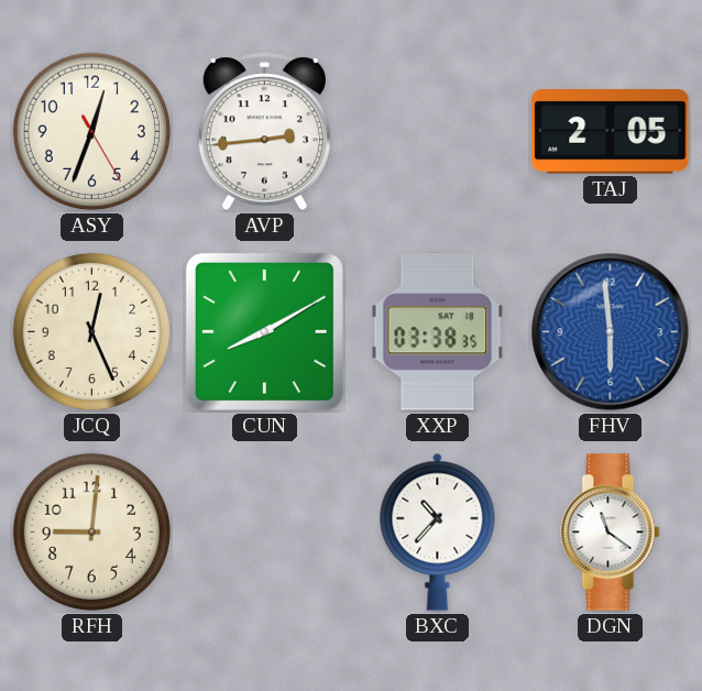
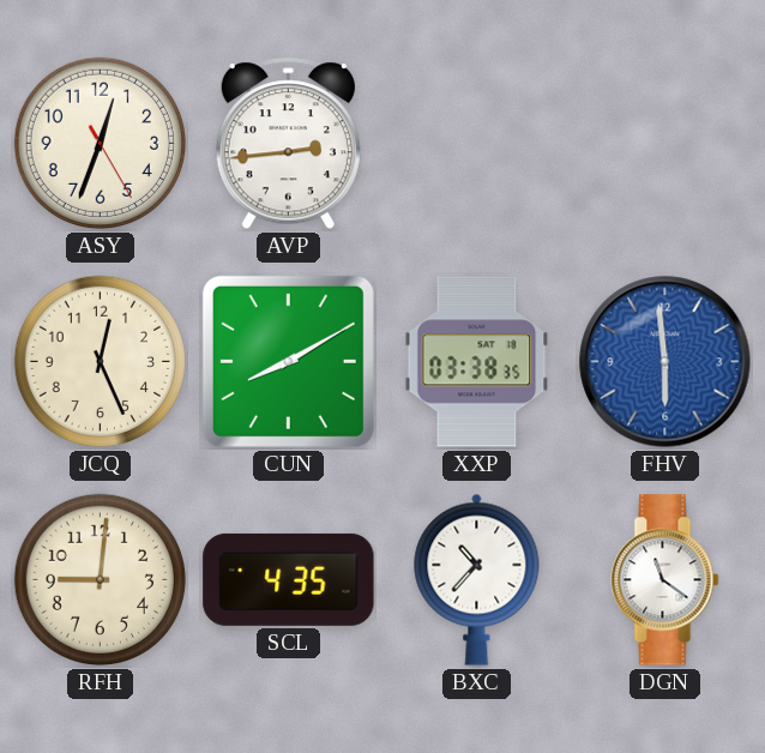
TAJ: 2:05 -> none (611, 132)
SCL: none -> 4:35 (289, 579)
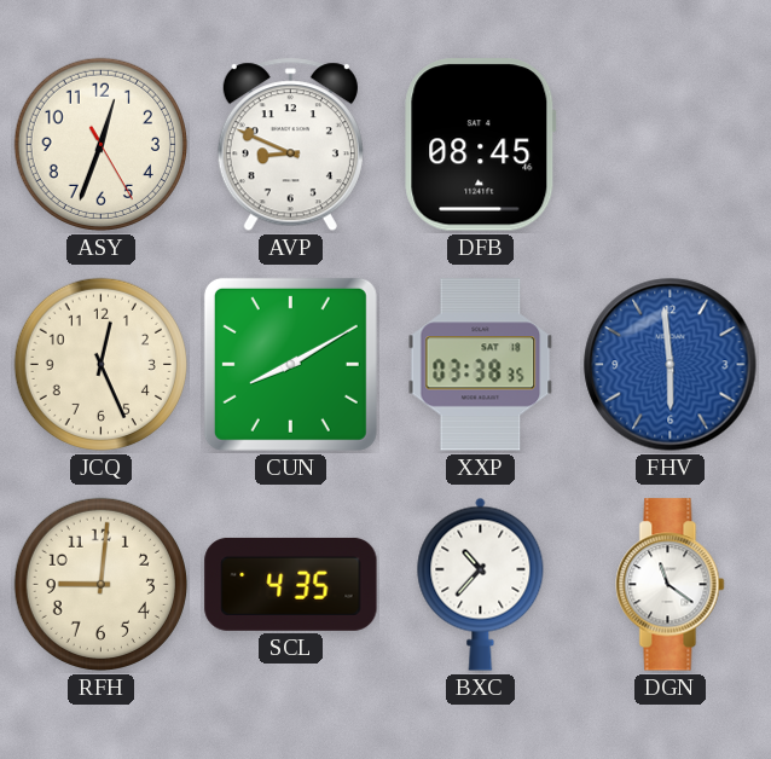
AVP: 2:44 -> 8:49 (290, 145)
DFB: none -> 08:45 (481, 145)
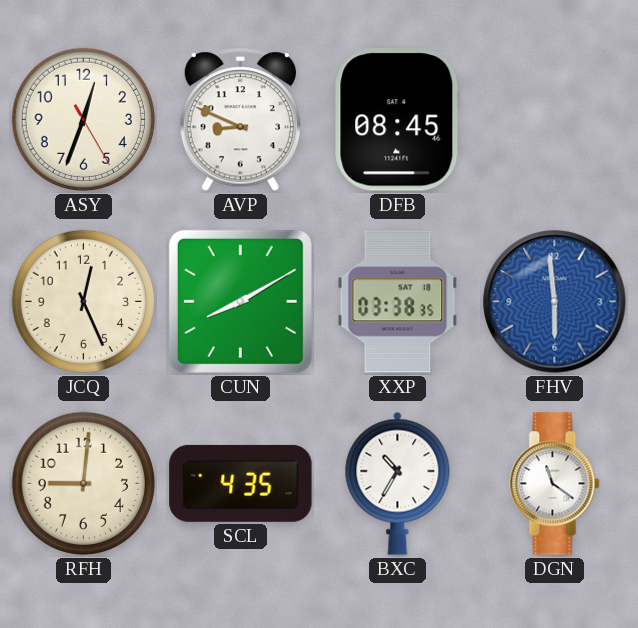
BXC: 10:37 -> 10:35 (398, 483)
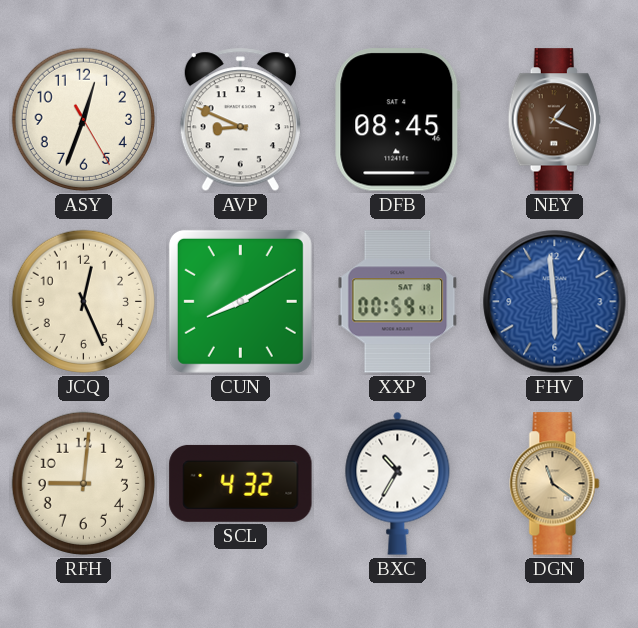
NEY: none -> 1:19 (554, 120)
XXP: 03:38 -> 00:59 (398, 302)
SCL: 4:35 -> 4:32 (241, 483)
DGN dial: white -> champagne (555, 484)
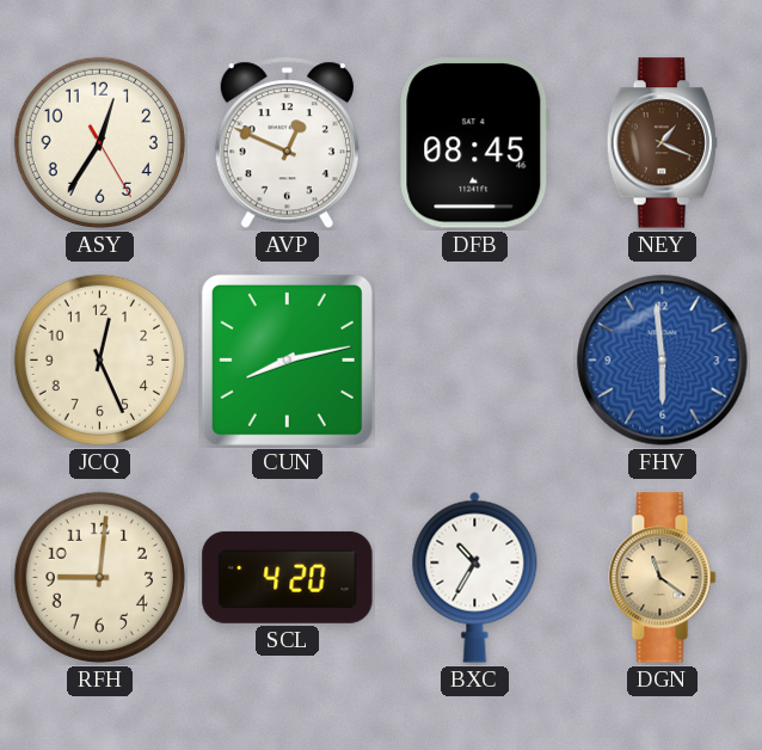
ASY: 12:33 -> 12:35 (99, 142)
AVP: 8:49 -> 12:49 (287, 143)
CUN: 8:10 -> 8:13 (287, 359)
XXP: 00:59 -> none (398, 302)
SCL: 4:32 -> 4:20 (288, 577)
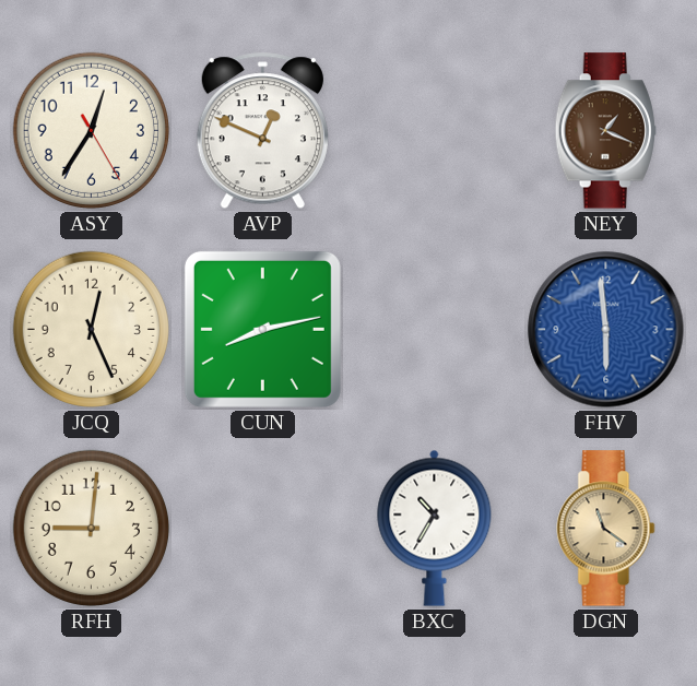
DFB: 08:45 -> none (475, 143)
SCL: 4:20 -> none (288, 577)
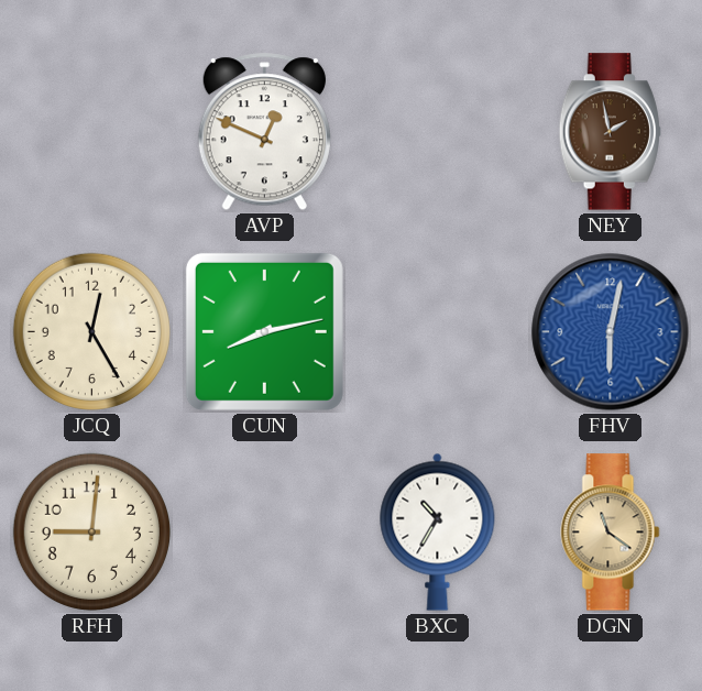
ASY: 12:35 -> none (91, 130)
NEY: 1:19 -> 1:58 (610, 132)
JCQ: 12:26 -> 12:25 (91, 331)
FHV: 5:59 -> 6:02 (611, 332)
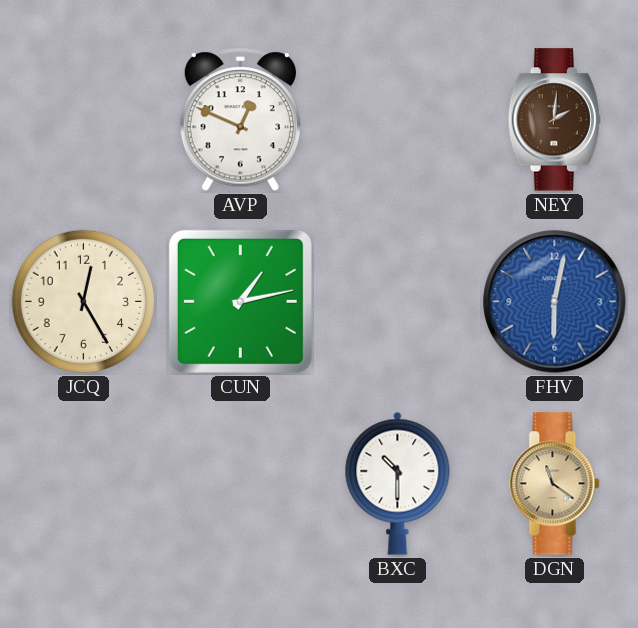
NEY: 1:58 -> 2:01 (554, 120)
CUN: 8:13 -> 1:13 (240, 301)
RFH: 9:01 -> none (91, 531)
BXC: 10:35 -> 10:30 (398, 483)
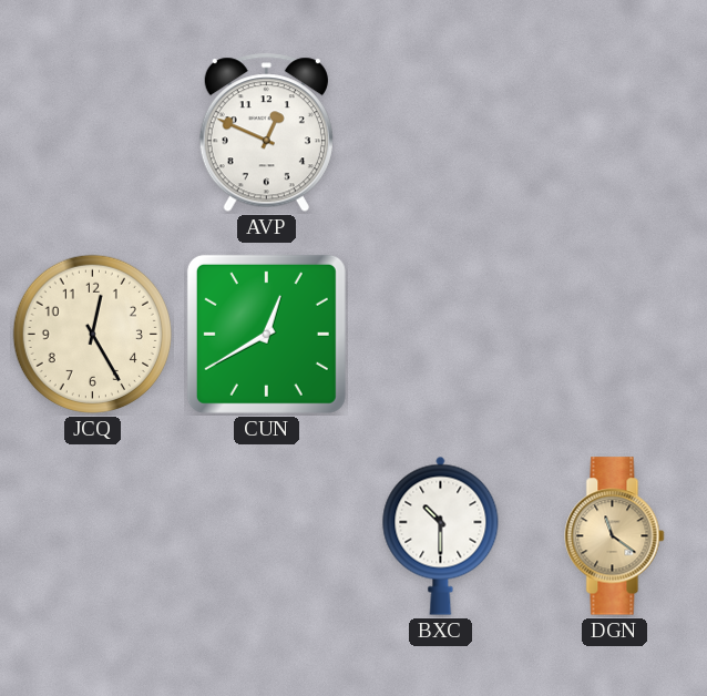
NEY: 2:01 -> none (554, 120)
CUN: 1:13 -> 12:40 (266, 334)
FHV: 6:02 -> none (555, 302)
